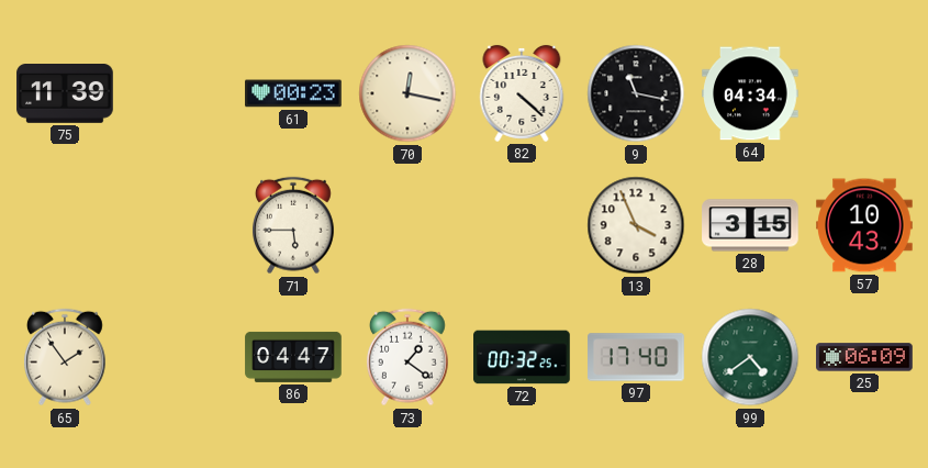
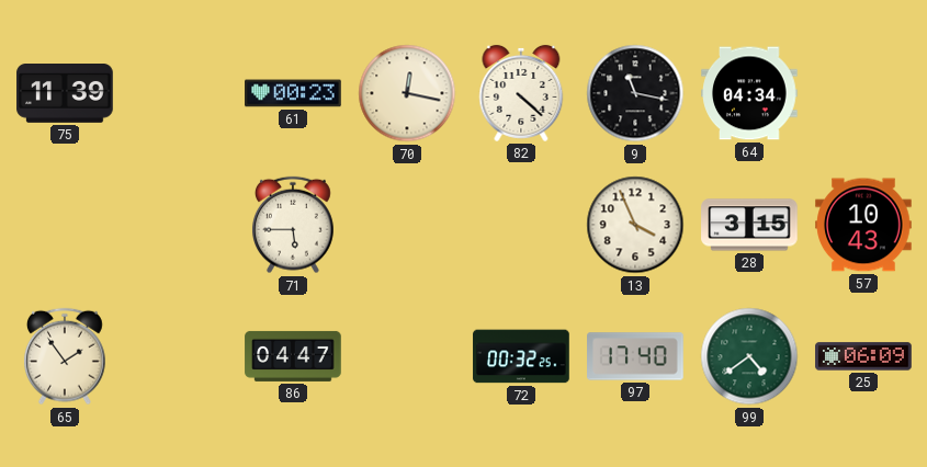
73: 1:21 -> none (407, 357)
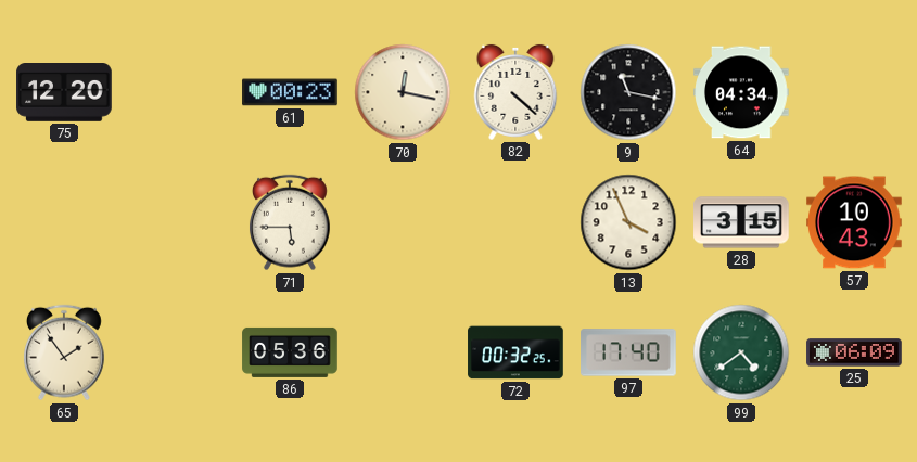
75: 11:39 -> 12:20 (64, 93)
86: 04:47 -> 05:36 (290, 352)
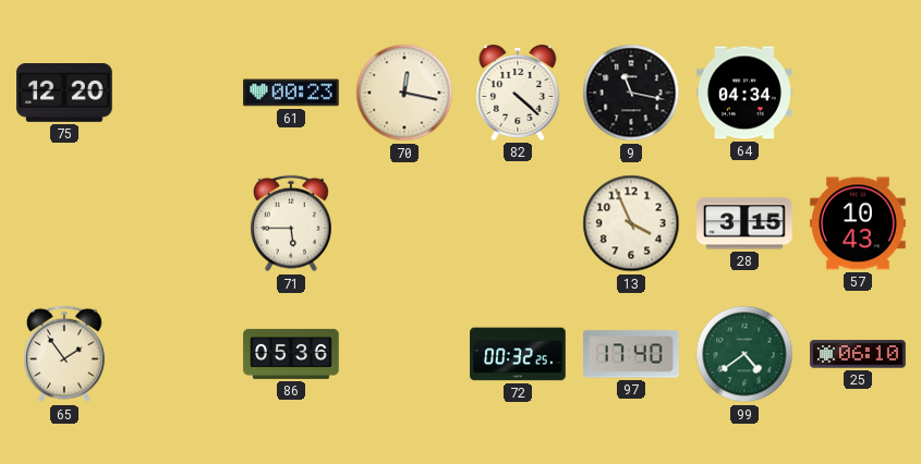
25: 06:09 -> 06:10 (858, 354)
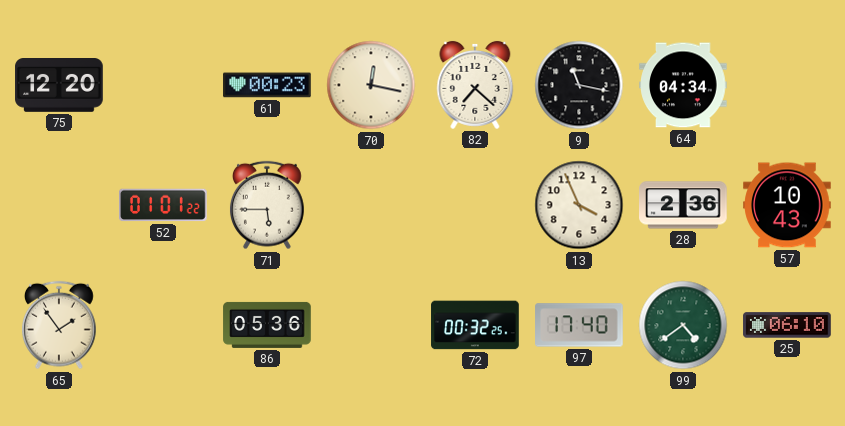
82: 4:22 -> 7:22 (475, 85)
52: none -> 01:01 (163, 205)
28: 3:15 -> 2:36 (683, 205)
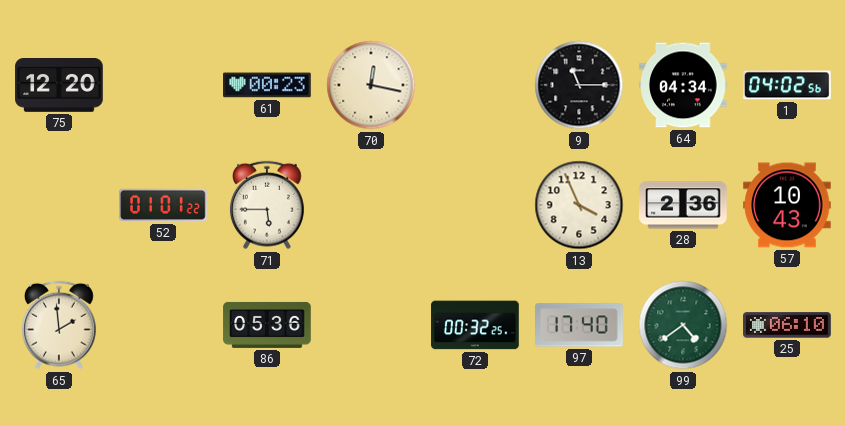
82: 7:22 -> none (475, 85)
9: 11:17 -> 11:15 (579, 85)
1: none -> 04:02 (788, 85)
65: 1:54 -> 1:59 (59, 325)
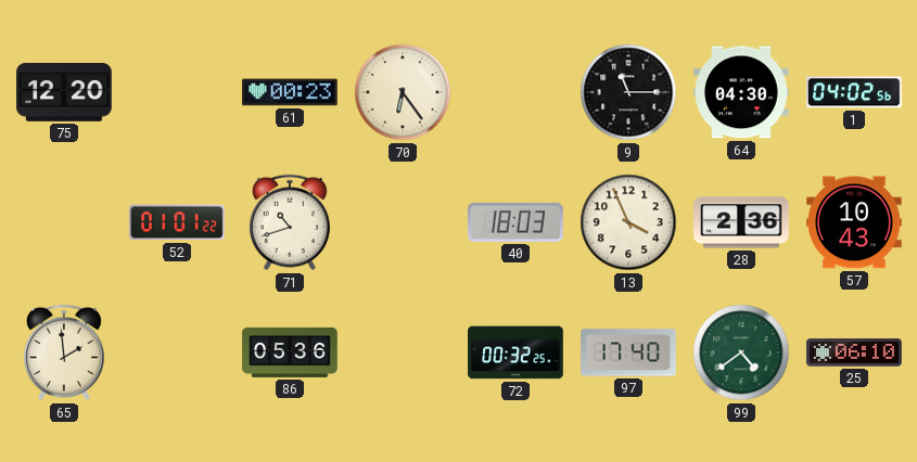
70: 12:17 -> 6:24 (403, 92)
64: 04:34 -> 04:30 (741, 92)
71: 5:45 -> 10:42 (290, 222)
40: none -> 18:03 (517, 222)
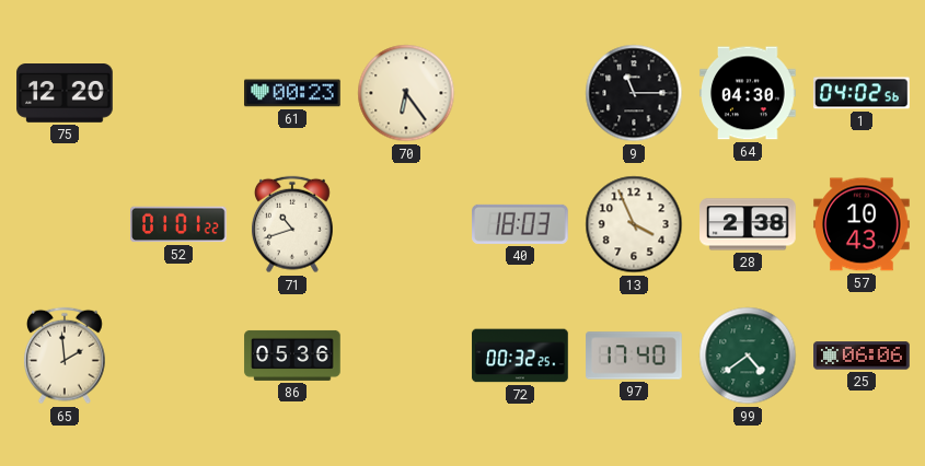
28: 2:36 -> 2:38 (748, 224)
25: 06:10 -> 06:06 (862, 356)
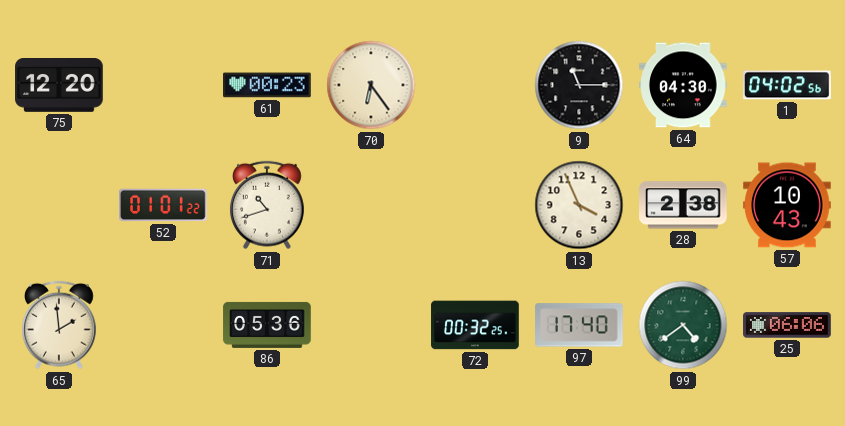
40: 18:03 -> none (521, 224)
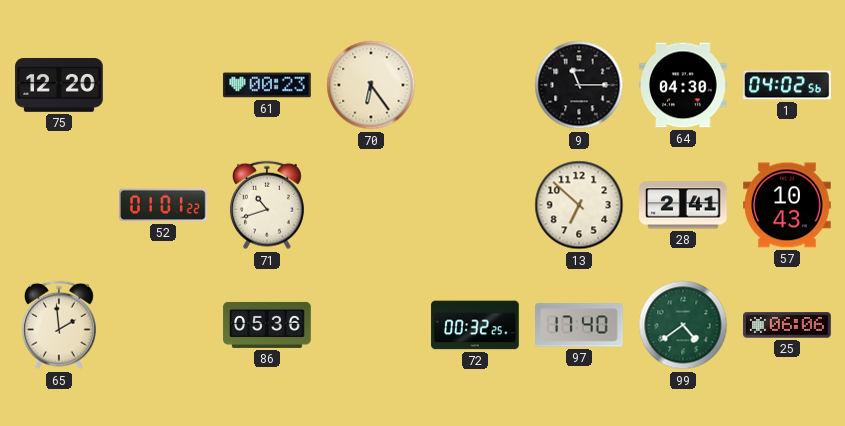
13: 3:56 -> 6:52 (579, 205)
28: 2:38 -> 2:41 (683, 205)
